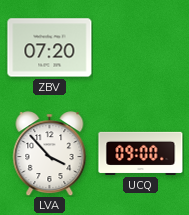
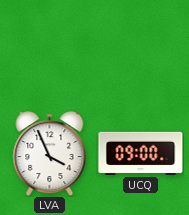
ZBV: 07:20 -> none (50, 48)
LVA: 3:53 -> 3:56 (50, 154)
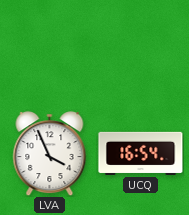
UCQ: 09:00 -> 16:54 (141, 153)
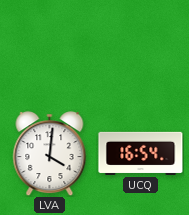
LVA: 3:56 -> 4:01 (50, 154)
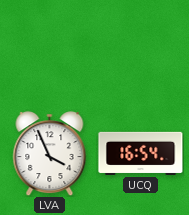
LVA: 4:01 -> 3:56 (50, 154)
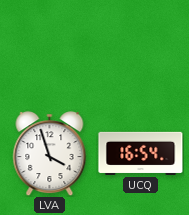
LVA: 3:56 -> 3:57 (50, 154)
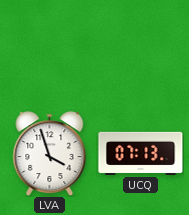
UCQ: 16:54 -> 07:13 (141, 153)
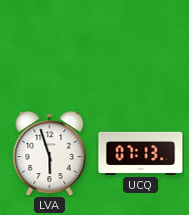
LVA: 3:57 -> 5:57 (50, 154)
